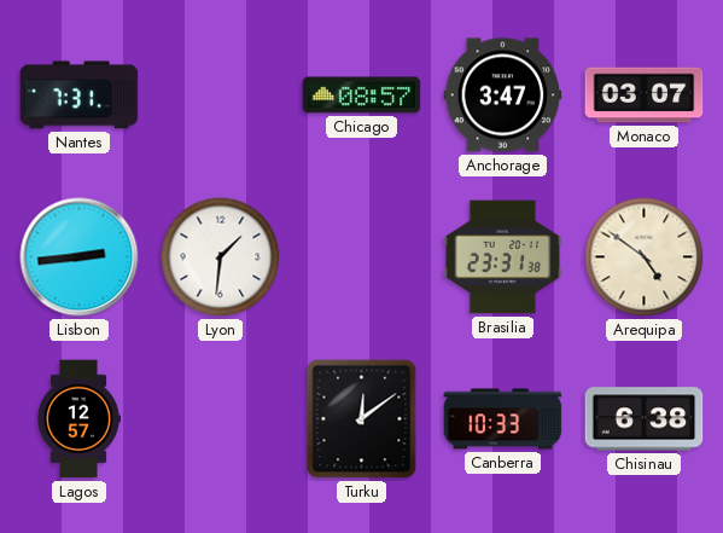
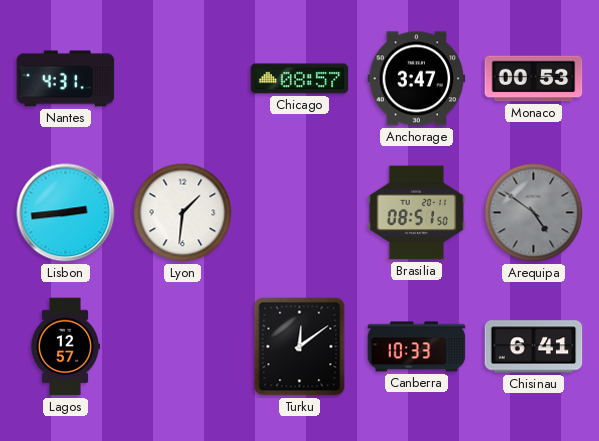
Nantes: 7:31 -> 4:31 (66, 79)
Monaco: 03:07 -> 00:53 (534, 79)
Brasilia: 23:31 -> 08:51 (417, 213)
Arequipa dial: cream -> grey (534, 213)
Chisinau: 6:38 -> 6:41 (534, 347)
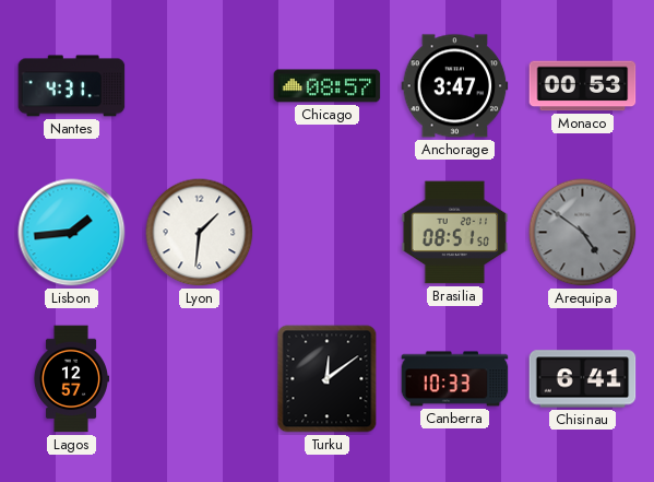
Lisbon: 2:44 -> 1:44 (72, 233)
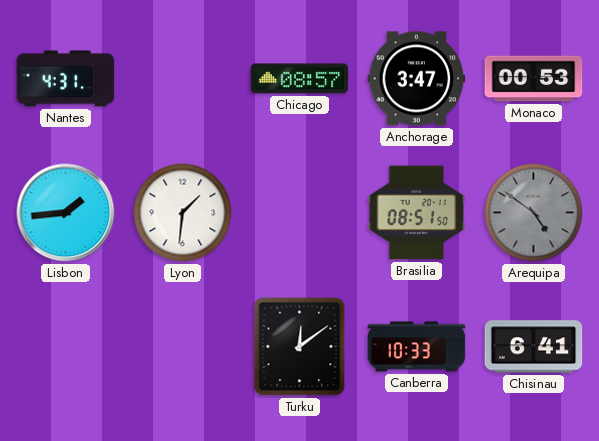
Lagos: 12:57 -> none (70, 379)
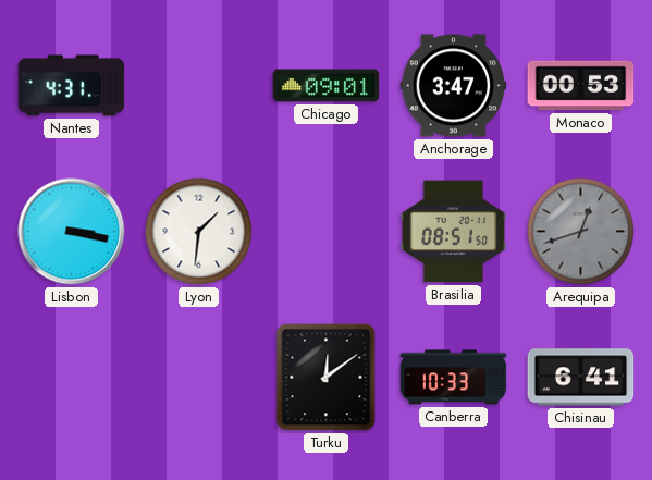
Chicago: 08:57 -> 09:01 (327, 86)
Lisbon: 1:44 -> 3:17 (72, 232)
Arequipa: 4:51 -> 12:42 (581, 232)
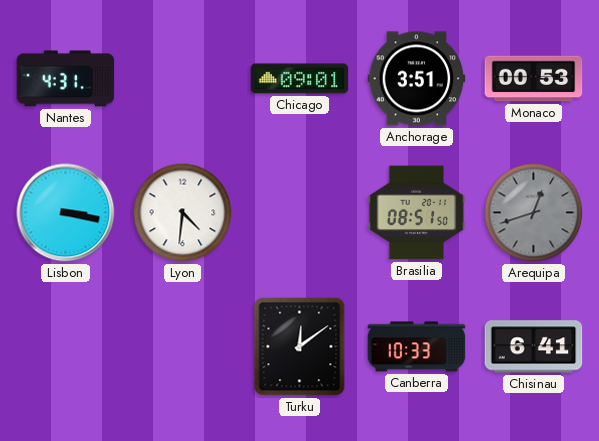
Anchorage: 3:47 -> 3:51 (417, 79)
Lyon: 1:31 -> 4:31 (183, 213)
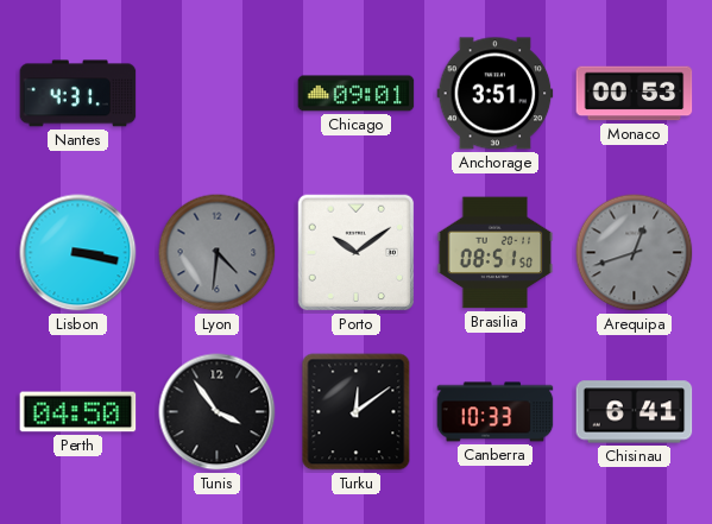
Lyon dial: white -> grey (218, 253)
Porto: none -> 10:09 (357, 253)
Perth: none -> 04:50 (78, 412)
Tunis: none -> 3:54 (218, 412)
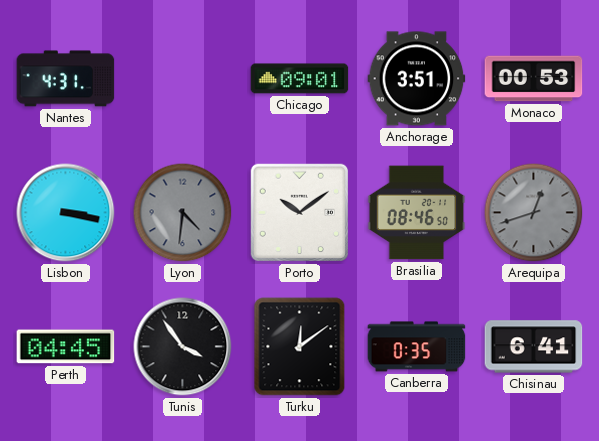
Brasilia: 08:51 -> 08:46 (417, 213)
Perth: 04:50 -> 04:45 (66, 347)
Canberra: 10:33 -> 0:35 (417, 347)
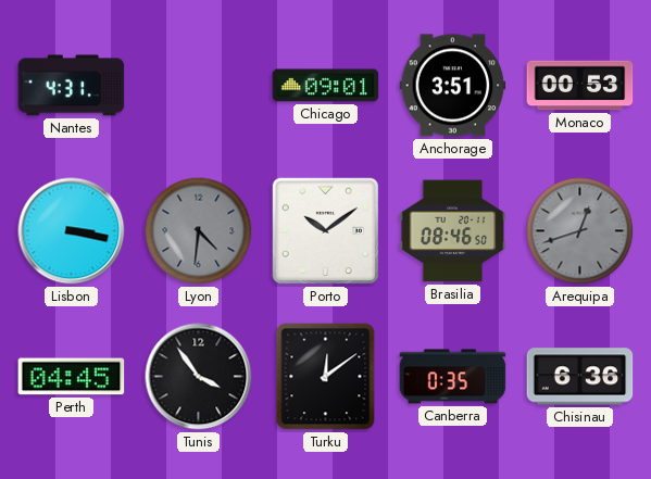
Chisinau: 6:41 -> 6:36 (580, 377)
